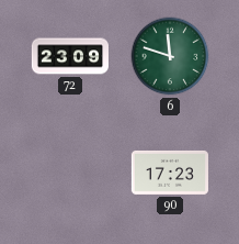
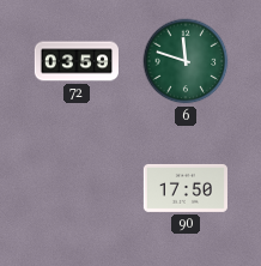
72: 23:09 -> 03:59 (77, 61)
90: 17:23 -> 17:50 (186, 188)
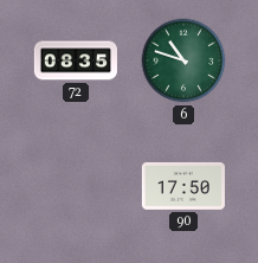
72: 03:59 -> 08:35 (76, 60)
6: 11:48 -> 10:48 (183, 60)
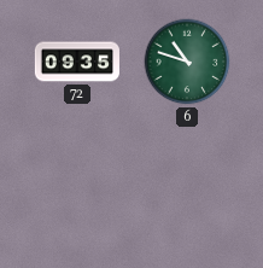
72: 08:35 -> 09:35 (77, 62)
90: 17:50 -> none (183, 186)
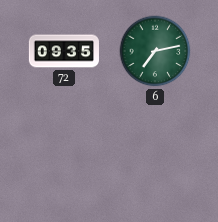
6: 10:48 -> 7:13 (155, 51)
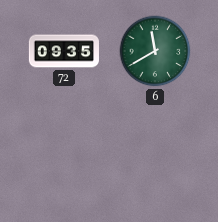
6: 7:13 -> 11:40 (155, 51)
